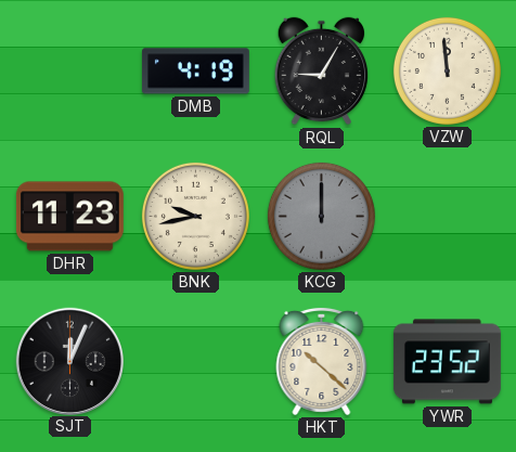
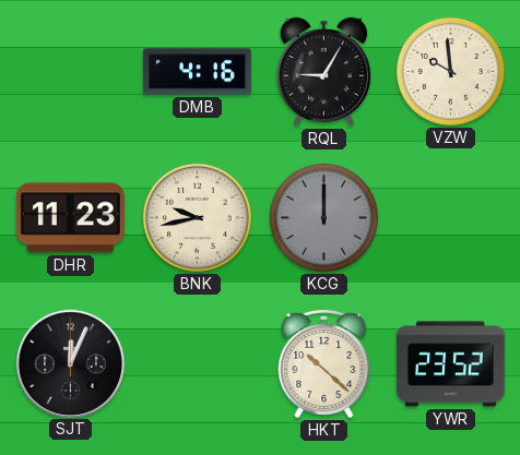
DMB: 4:19 -> 4:16 (197, 72)
VZW: 11:59 -> 9:59 (450, 71)
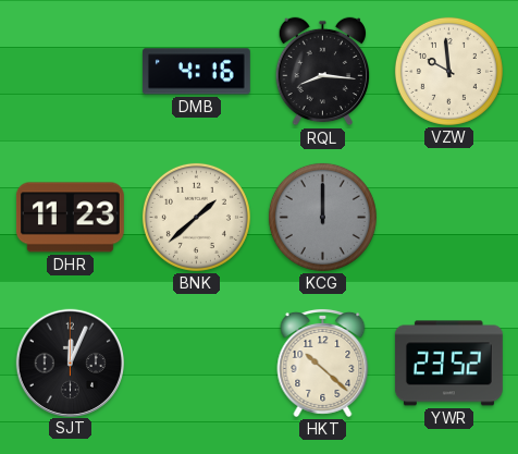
RQL: 9:05 -> 8:16 (323, 72)
BNK: 9:43 -> 1:38 (196, 217)
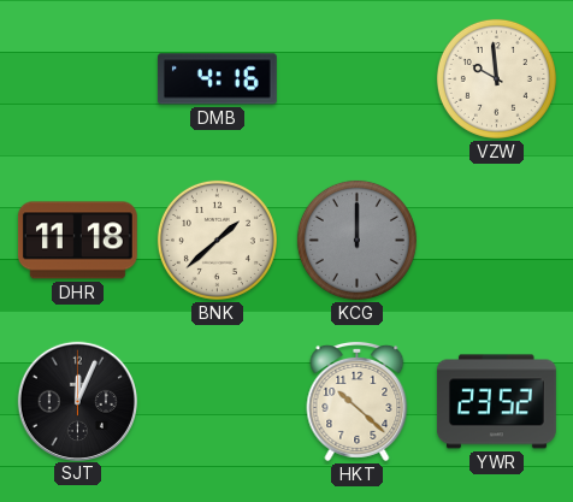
RQL: 8:16 -> none (323, 72)
DHR: 11:23 -> 11:18 (77, 241)
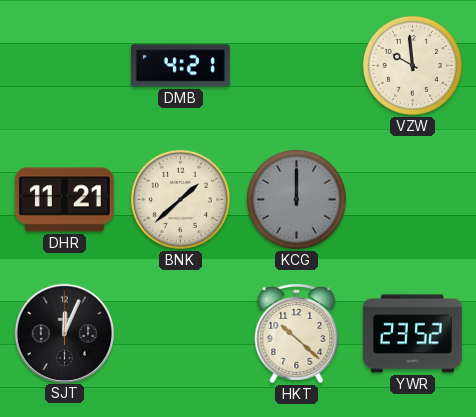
DMB: 4:16 -> 4:21 (180, 66)
DHR: 11:18 -> 11:21 (64, 200)
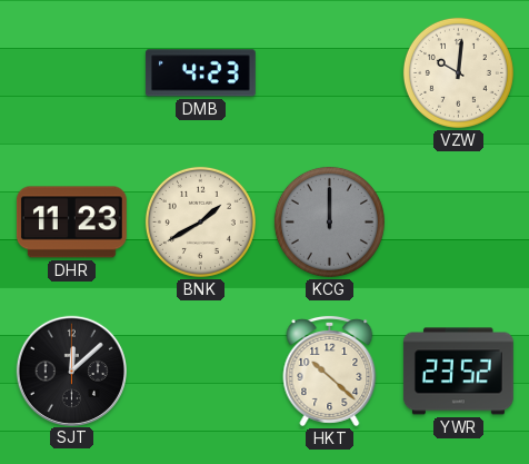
DMB: 4:21 -> 4:23 (200, 73)
VZW: 9:59 -> 10:01 (458, 72)
DHR: 11:21 -> 11:23 (71, 223)
BNK: 1:38 -> 1:40 (200, 221)
SJT: 12:04 -> 12:08 (71, 371)
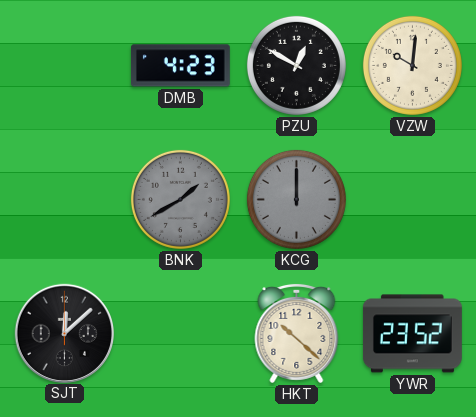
PZU: none -> 12:50 (296, 65)
DHR: 11:23 -> none (71, 223)
BNK dial: cream -> grey (180, 199)
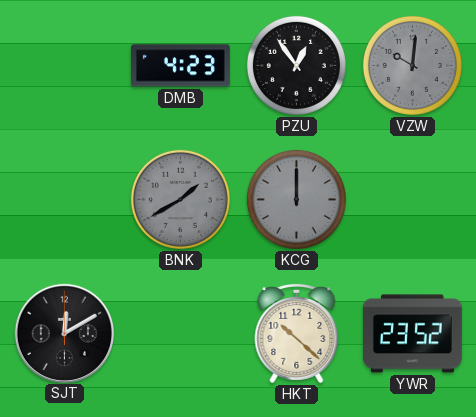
PZU: 12:50 -> 12:54 (296, 65)
VZW dial: cream -> grey (412, 65)
SJT: 12:08 -> 12:10 (64, 333)
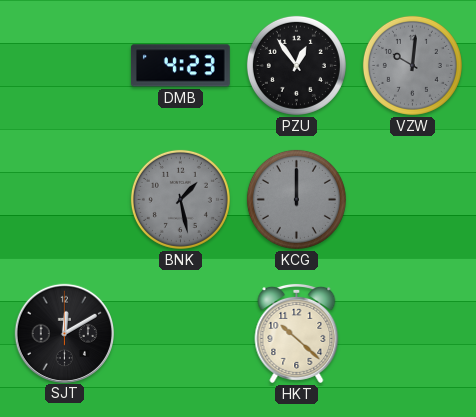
BNK: 1:40 -> 1:28 (180, 199)
YWR: 23:52 -> none (412, 334)
